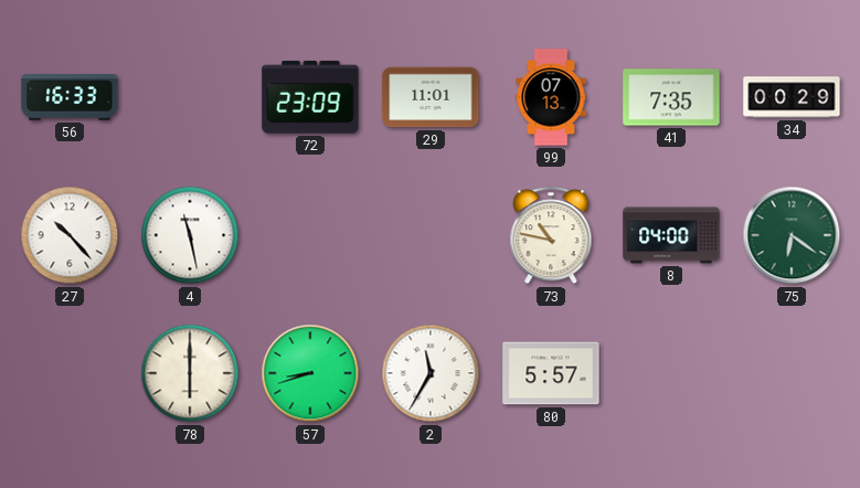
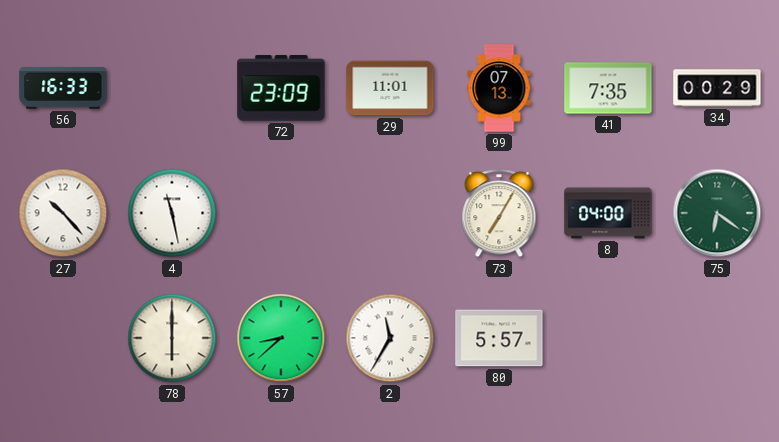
73: 10:47 -> 7:05 (499, 214)
57: 8:42 -> 8:38 (281, 338)
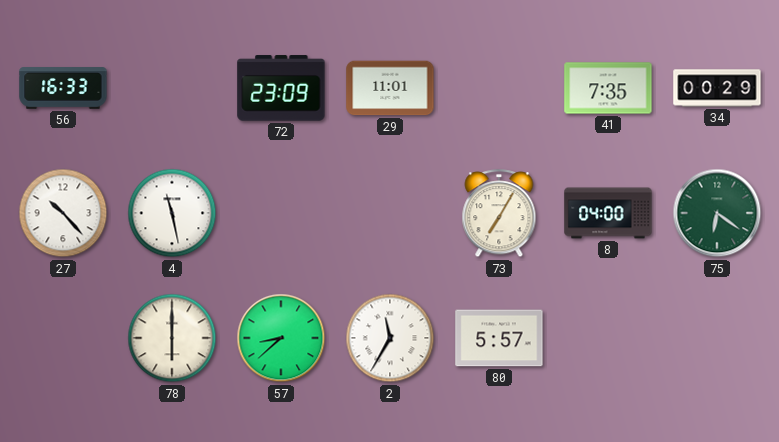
99: 07:13 -> none (499, 88)
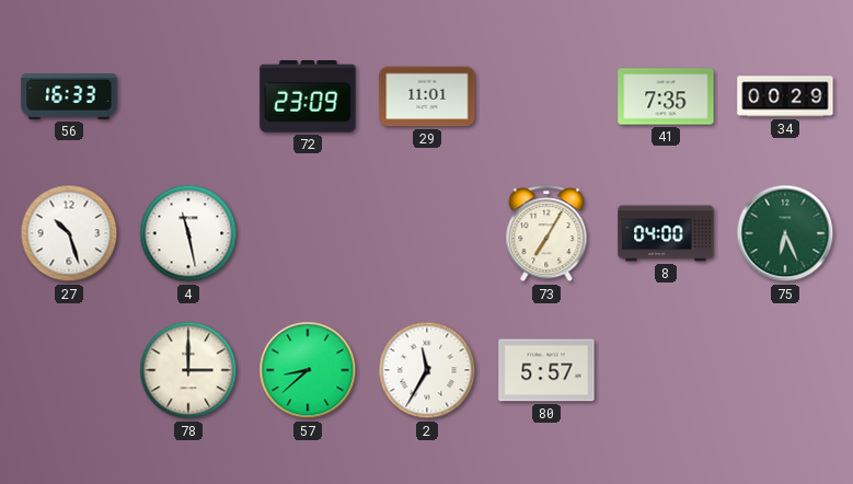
27: 10:23 -> 10:27 (69, 233)
75: 6:21 -> 6:26 (785, 233)
78: 6:00 -> 3:00 (188, 370)
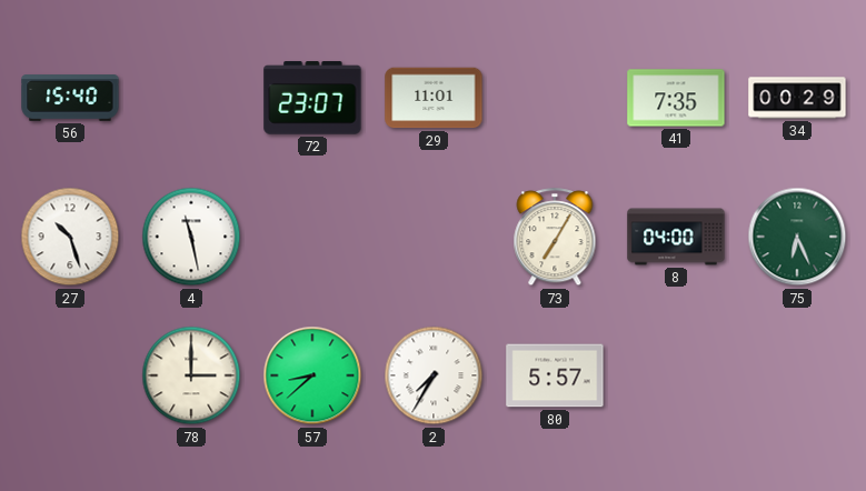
56: 16:33 -> 15:40 (70, 98)
72: 23:09 -> 23:07 (312, 98)
2: 11:35 -> 7:35 (434, 375)
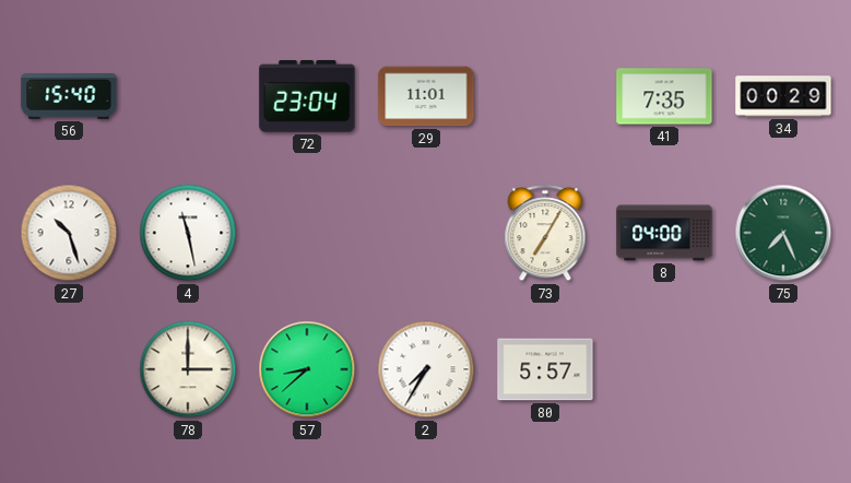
72: 23:07 -> 23:04 (307, 96)
75: 6:26 -> 7:26 (783, 233)
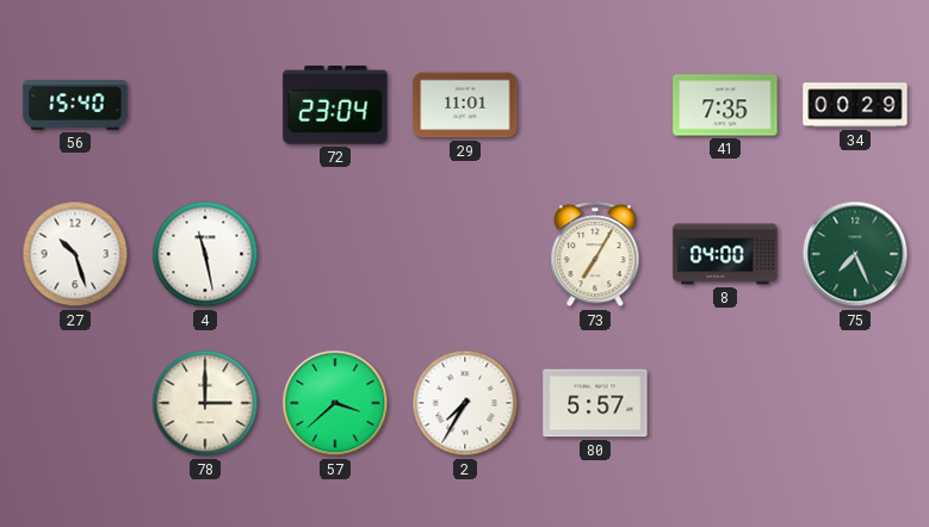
57: 8:38 -> 3:38 (335, 403)
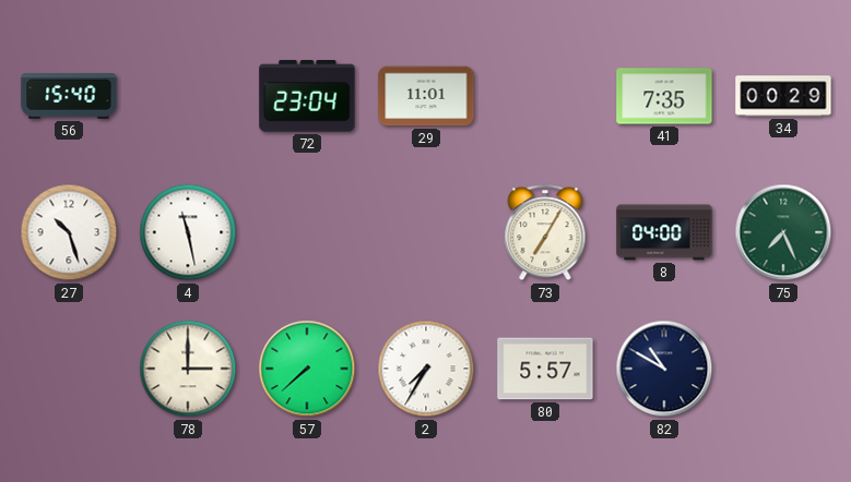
57: 3:38 -> 7:38 (307, 369)
82: none -> 10:50 (664, 369)
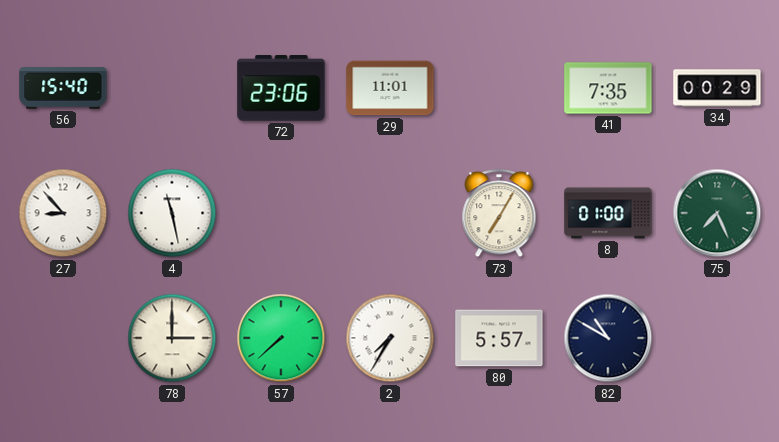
72: 23:04 -> 23:06 (281, 88)
27: 10:27 -> 8:53 (63, 213)
8: 04:00 -> 01:00 (608, 213)
